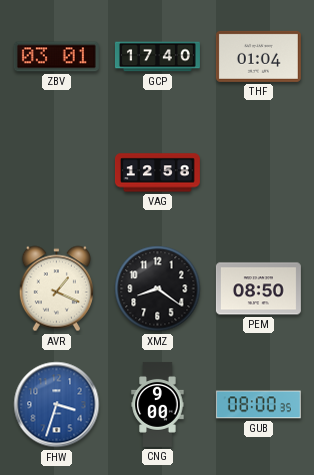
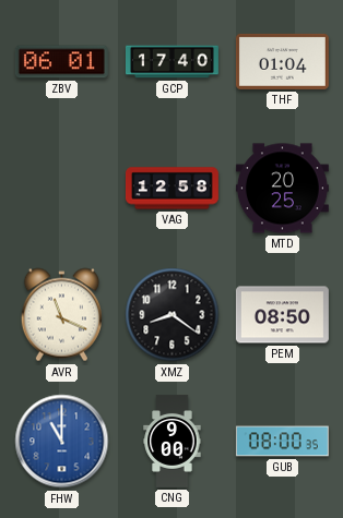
ZBV: 03:01 -> 06:01 (61, 62)
MTD: none -> 20:25 (282, 189)
AVR: 1:19 -> 11:19 (61, 315)
FHW: 3:33 -> 11:00 (62, 442)
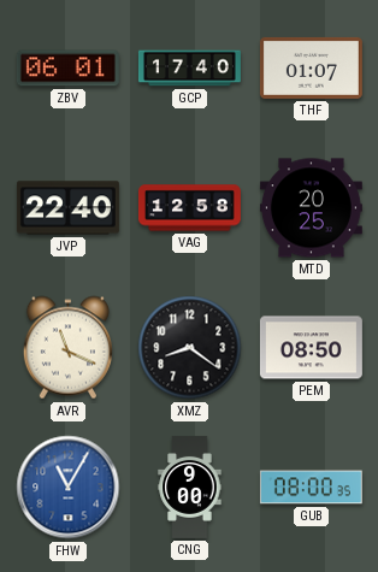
THF: 01:04 -> 01:07 (311, 67)
JVP: none -> 22:40 (67, 208)
FHW: 11:00 -> 11:05 (69, 488)
